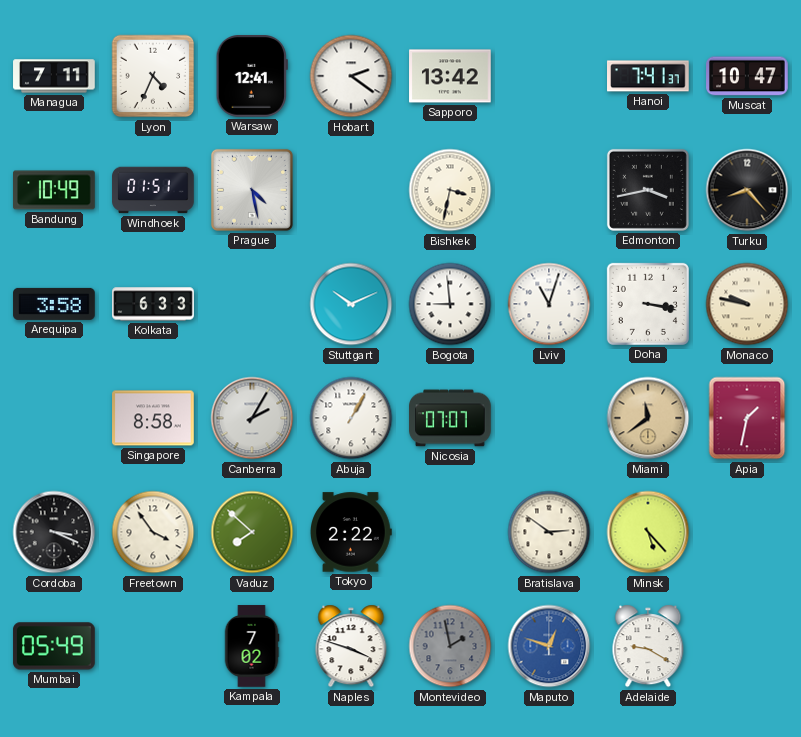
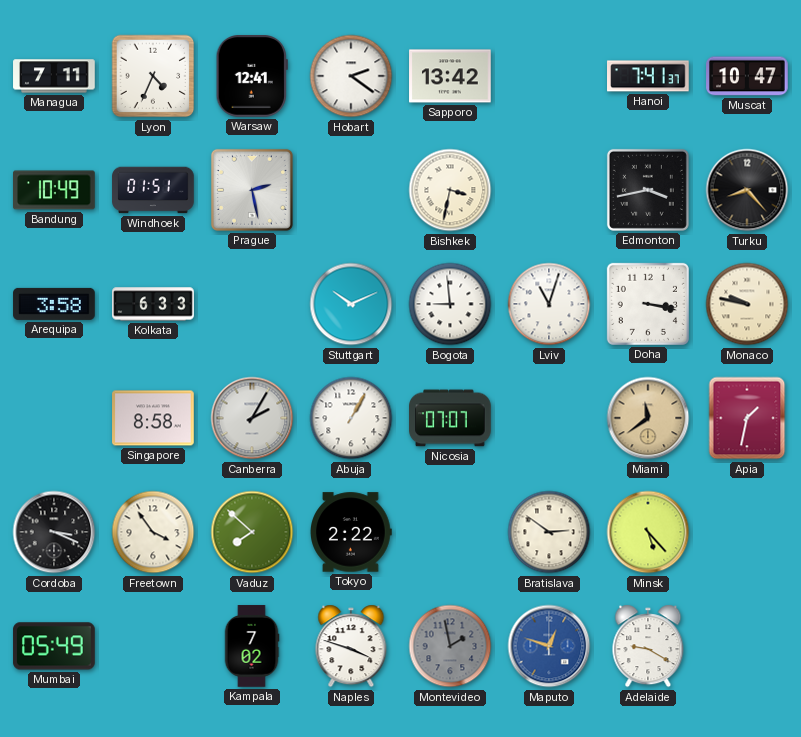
Prague: 4:28 -> 2:28 (252, 190)
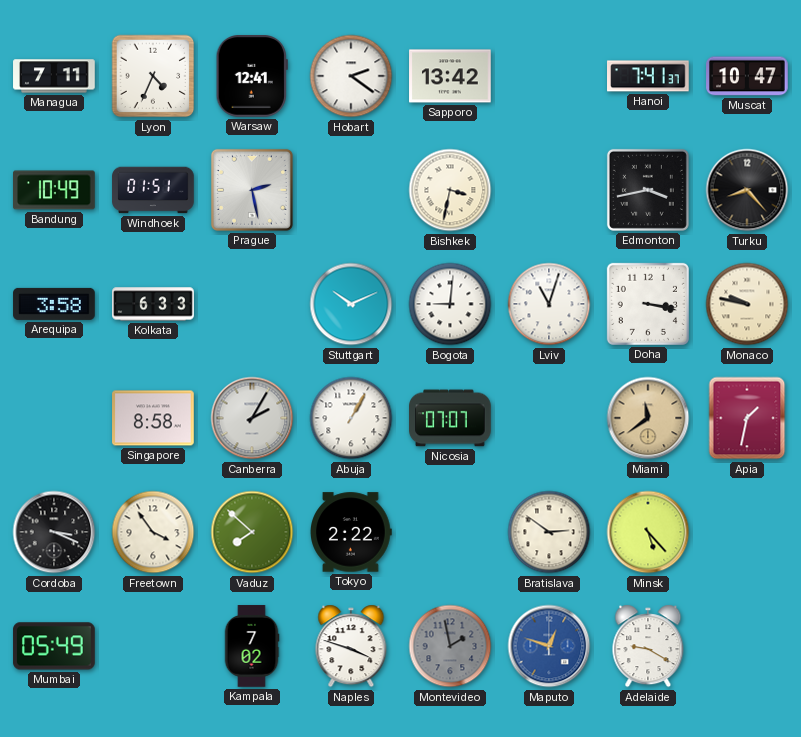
Bogota: 8:59 -> 9:01 (450, 304)
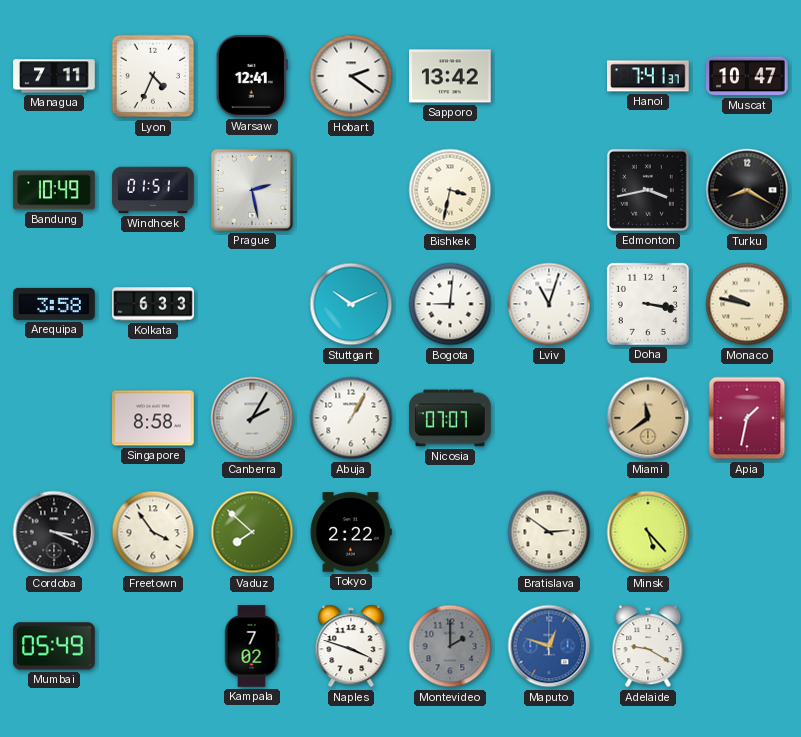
Turku: 8:23 -> 8:20 (747, 190)
Montevideo: 1:58 -> 2:00 (450, 646)
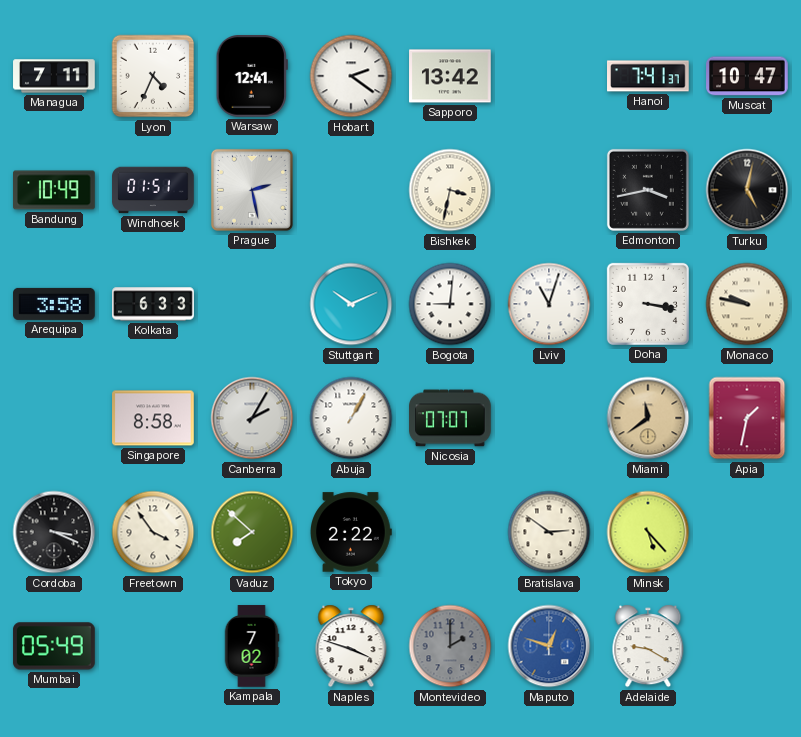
Turku: 8:20 -> 5:02 (747, 190)
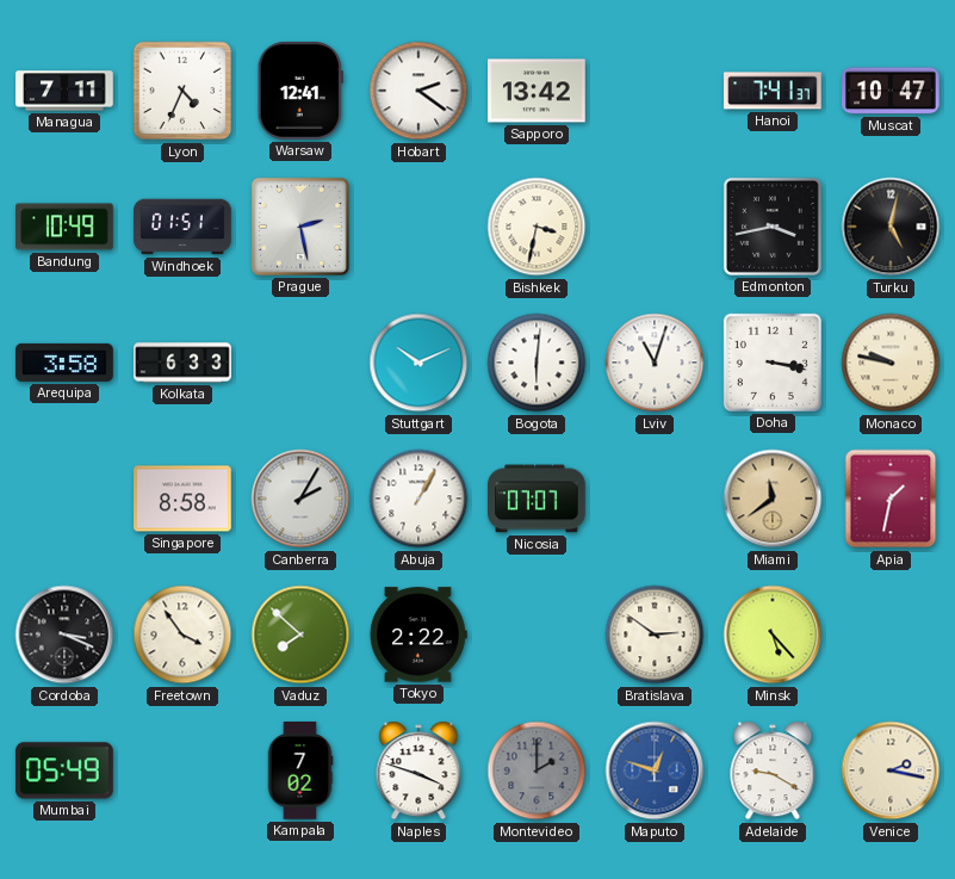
Bogota: 9:01 -> 6:01 (537, 363)
Venice: none -> 2:17 (891, 770)
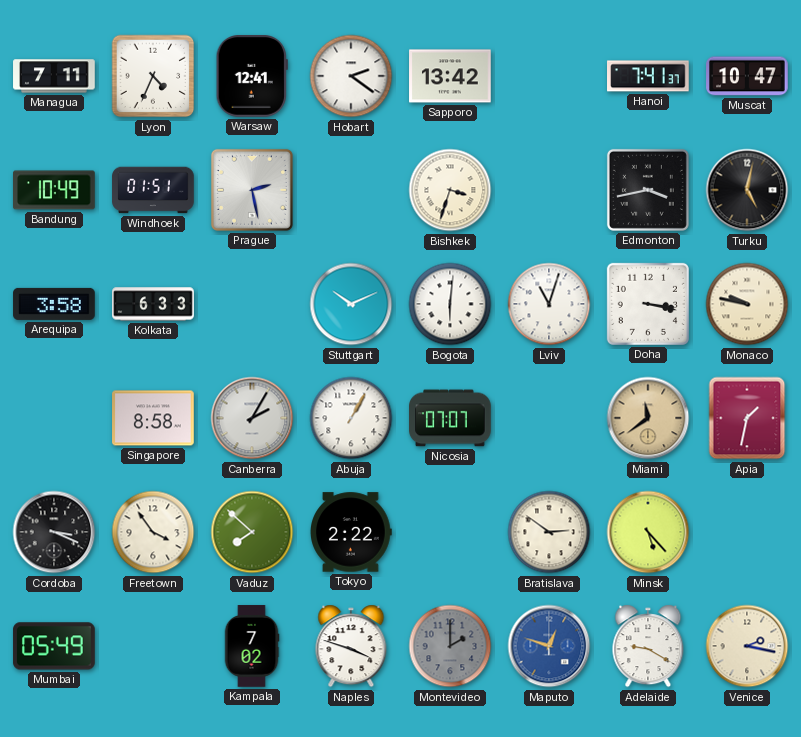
Bishkek: 3:32 -> 3:33 (450, 190)
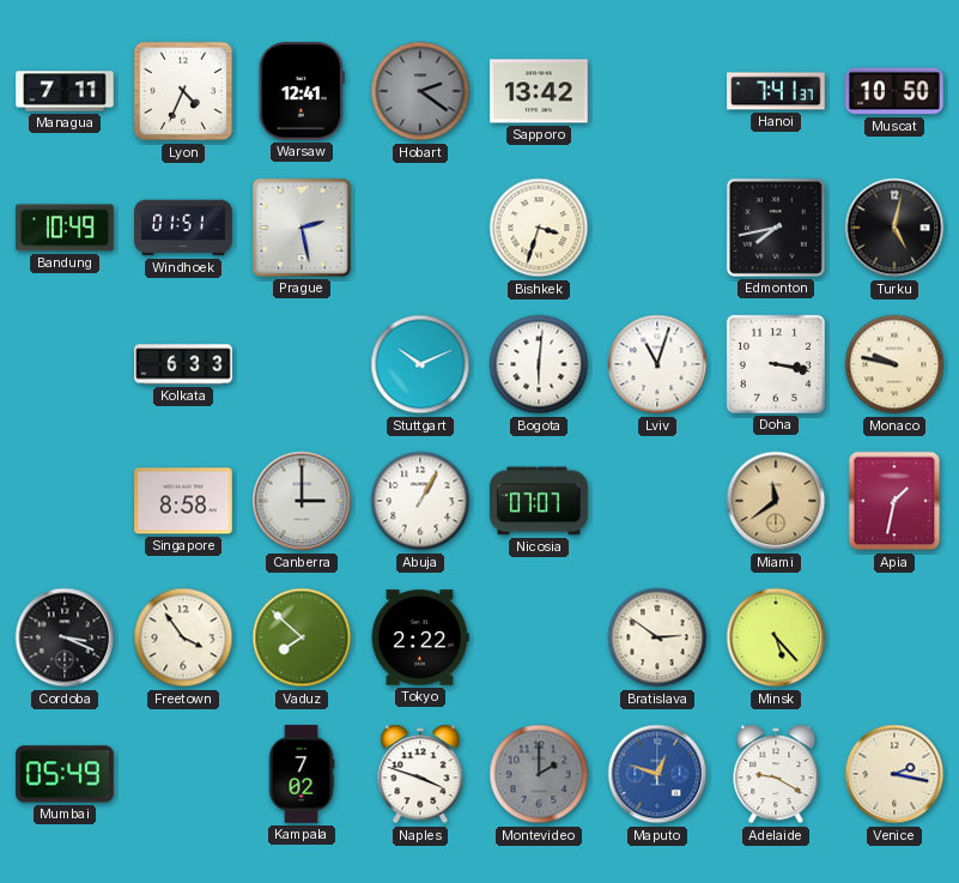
Hobart dial: white -> grey (420, 91)
Muscat: 10:47 -> 10:50 (894, 91)
Edmonton: 3:43 -> 7:43 (776, 228)
Arequipa: 3:58 -> none (54, 304)
Canberra: 2:05 -> 3:00 (302, 501)
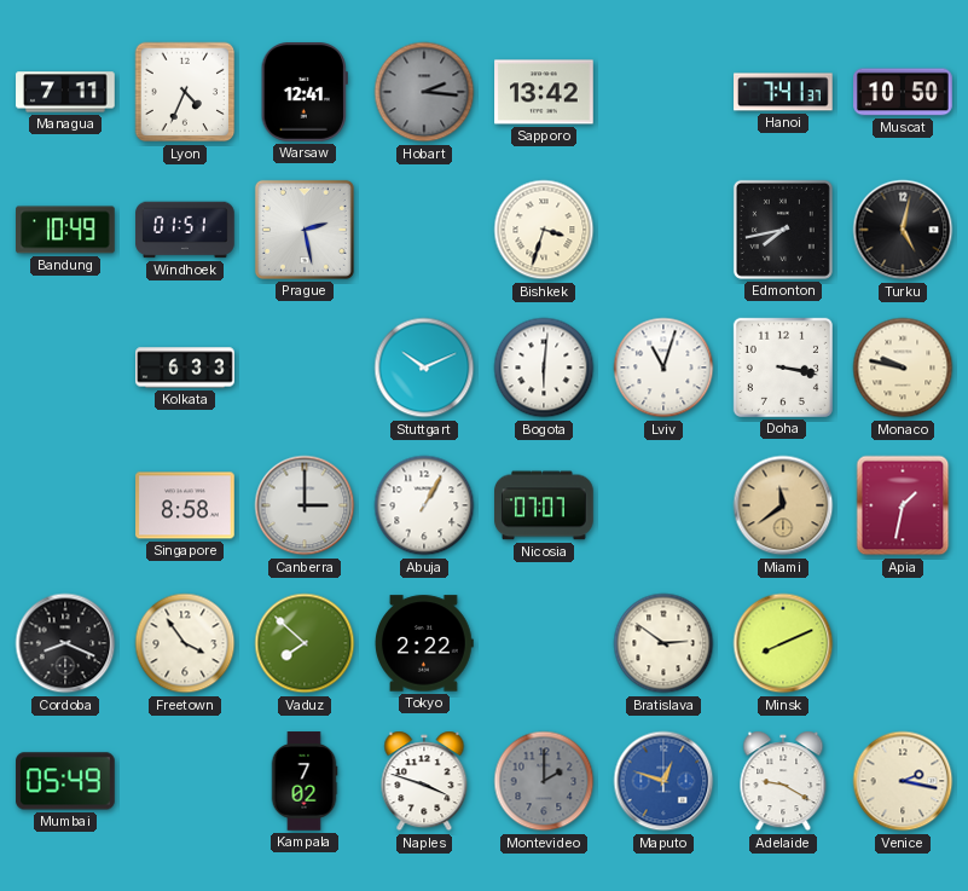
Hobart: 2:21 -> 2:16 (424, 92)
Cordoba: 3:19 -> 8:19 (65, 643)
Minsk: 5:23 -> 8:11 (783, 643)
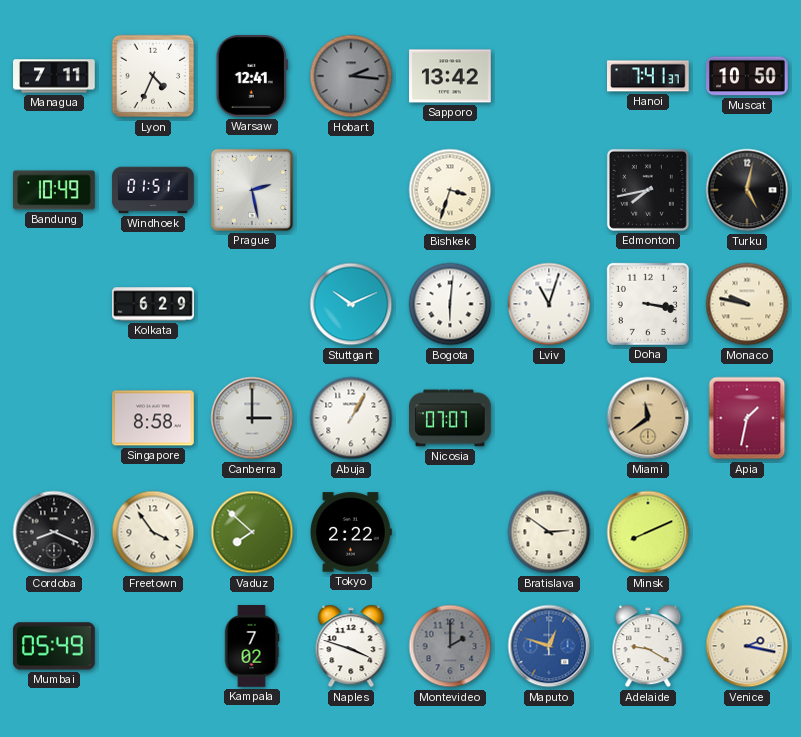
Kolkata: 6:33 -> 6:29 (153, 304)
